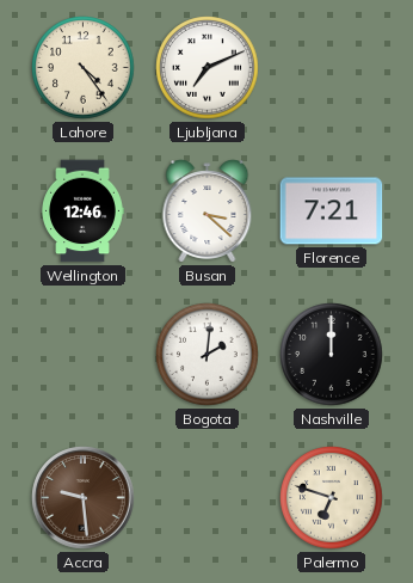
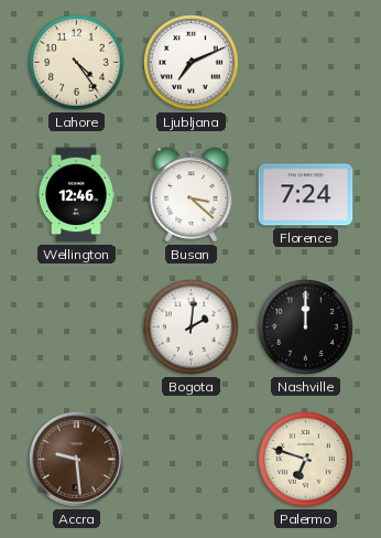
Florence: 7:21 -> 7:24 (306, 195)
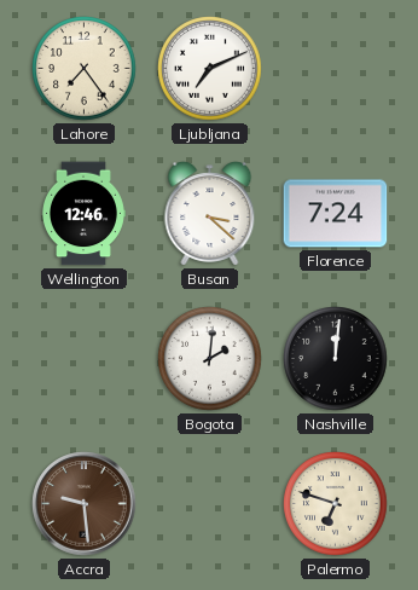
Lahore: 4:24 -> 7:24 (85, 69)
Nashville: 12:00 -> 12:01 (336, 359)
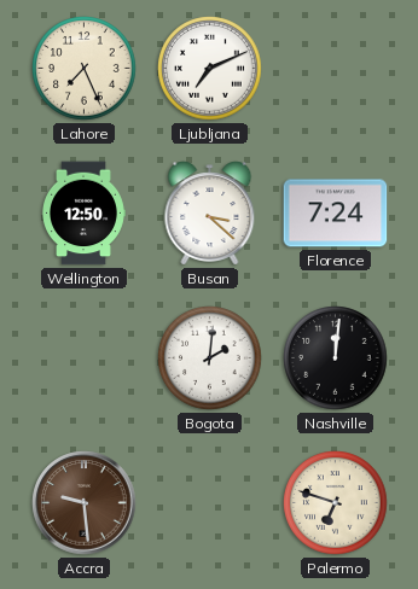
Lahore: 7:24 -> 7:26 (85, 69)
Wellington: 12:46 -> 12:50 (83, 214)
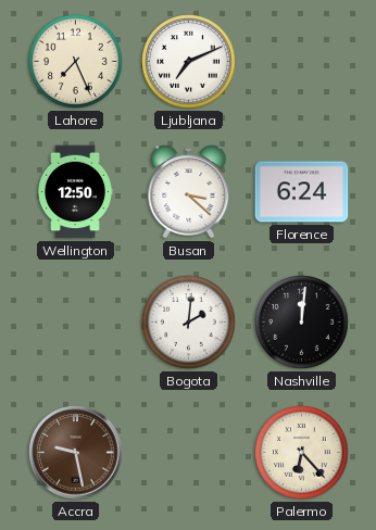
Florence: 7:24 -> 6:24 (302, 192)
Accra: 9:29 -> 9:28 (76, 453)
Palermo: 6:48 -> 6:23 (302, 453)
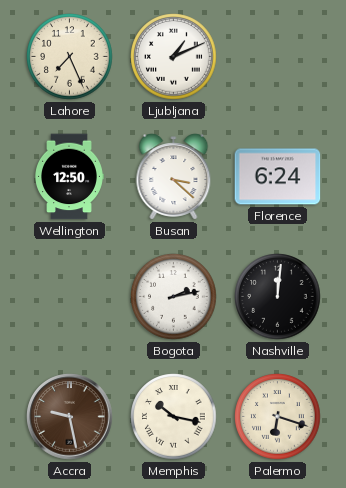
Ljubljana: 7:11 -> 1:11 (174, 57)
Bogota: 2:01 -> 2:13 (174, 297)
Memphis: none -> 10:17 (174, 417)
Palermo: 6:23 -> 6:18 (278, 417)
